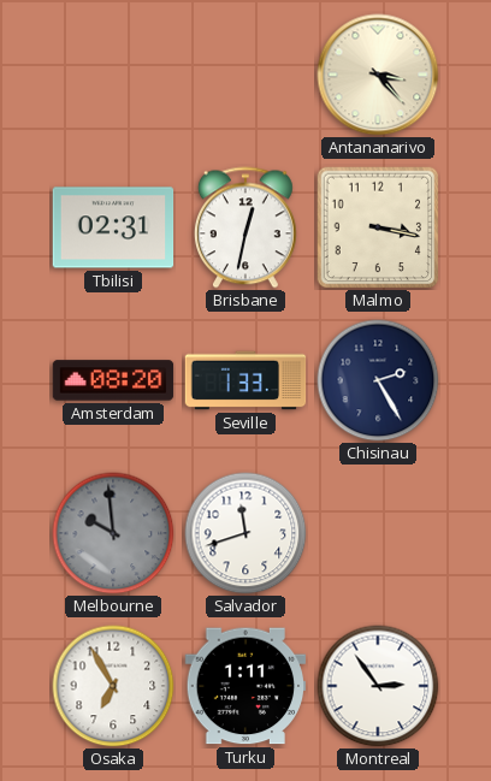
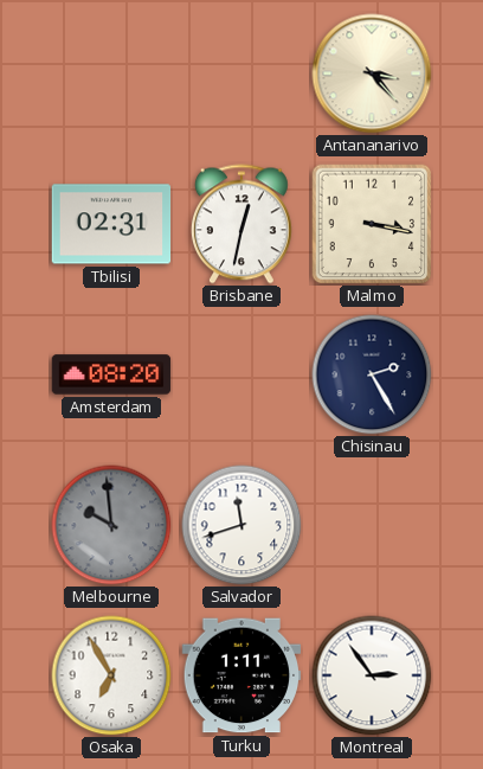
Seville: 1:33 -> none (245, 380)
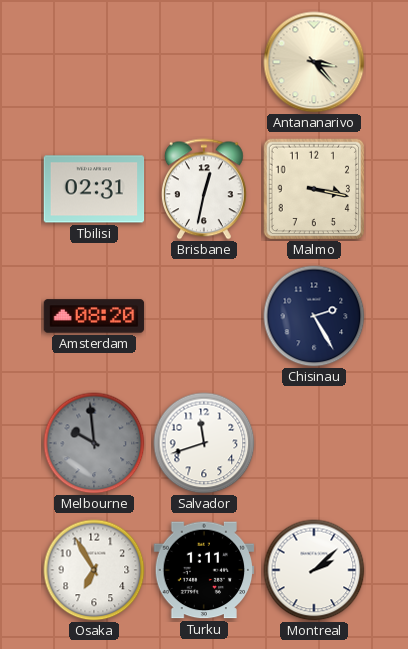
Montreal: 2:54 -> 2:08 (314, 570)
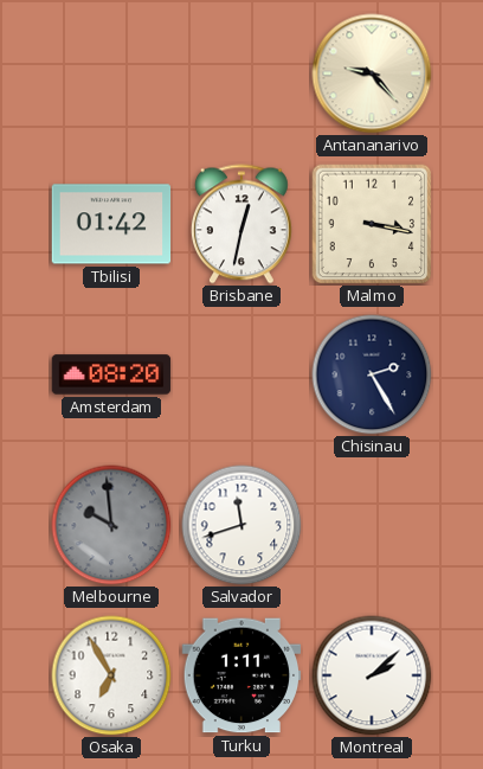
Antananarivo: 3:23 -> 9:23 (372, 73)
Tbilisi: 02:31 -> 01:42 (111, 224)
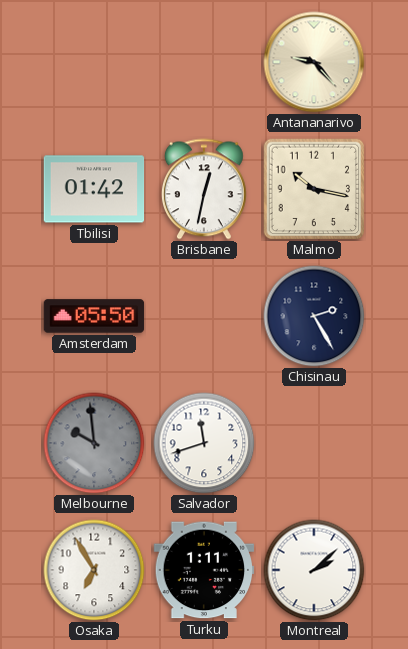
Malmo: 3:17 -> 10:17 (314, 189)
Amsterdam: 08:20 -> 05:50 (94, 316)
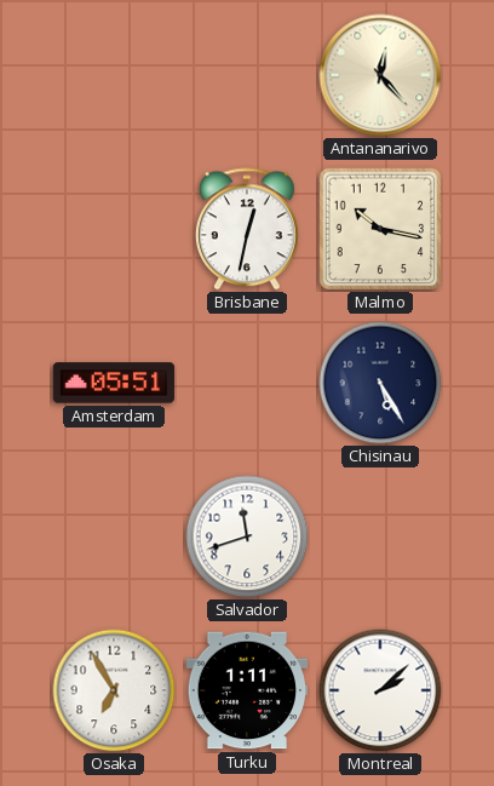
Antananarivo: 9:23 -> 12:23 (380, 75)
Tbilisi: 01:42 -> none (94, 189)
Amsterdam: 05:50 -> 05:51 (114, 383)
Chisinau: 2:25 -> 5:25 (380, 383)
Melbourne: 9:59 -> none (94, 443)
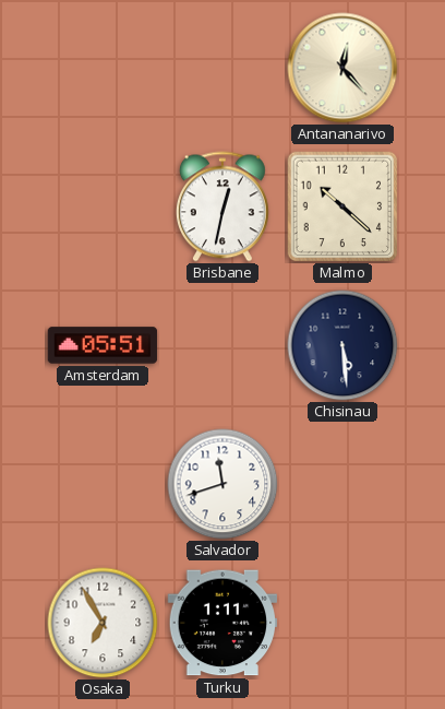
Malmo: 10:17 -> 10:22 (342, 206)
Chisinau: 5:25 -> 5:29 (342, 345)
Montreal: 2:08 -> none (380, 690)
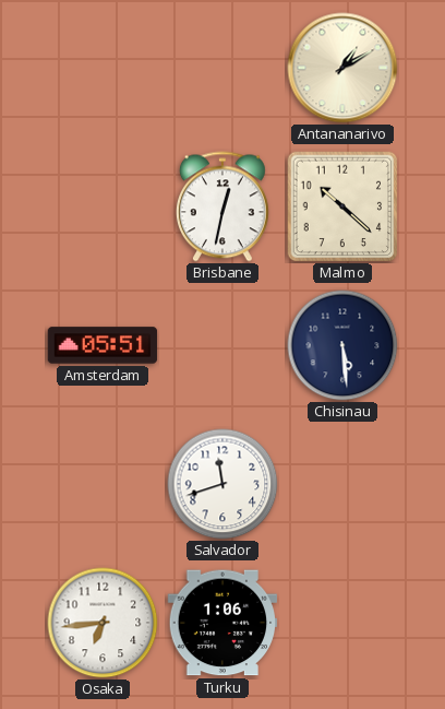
Antananarivo: 12:23 -> 1:10 (342, 68)
Osaka: 6:55 -> 6:44 (103, 623)
Turku: 1:11 -> 1:06 (222, 623)
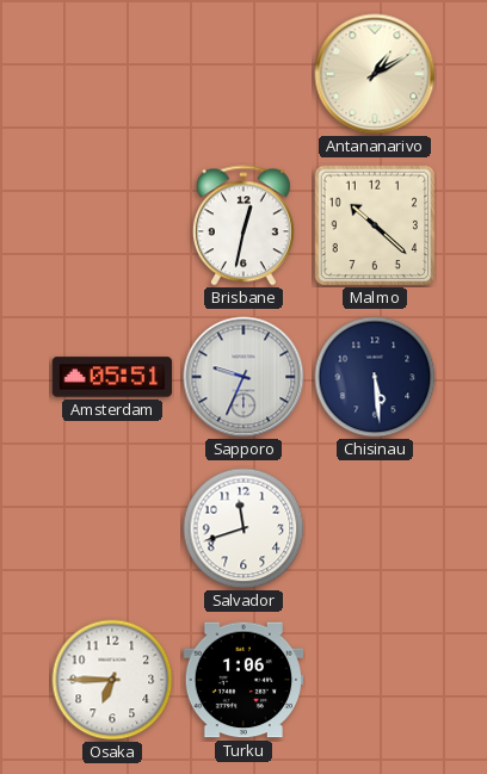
Sapporo: none -> 9:34 (243, 377)
Osaka: 6:44 -> 6:45 (112, 680)
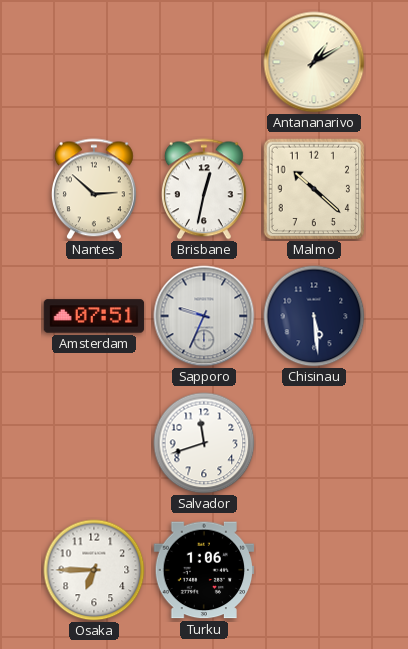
Nantes: none -> 2:52 (94, 189)
Amsterdam: 05:51 -> 07:51 (94, 316)
